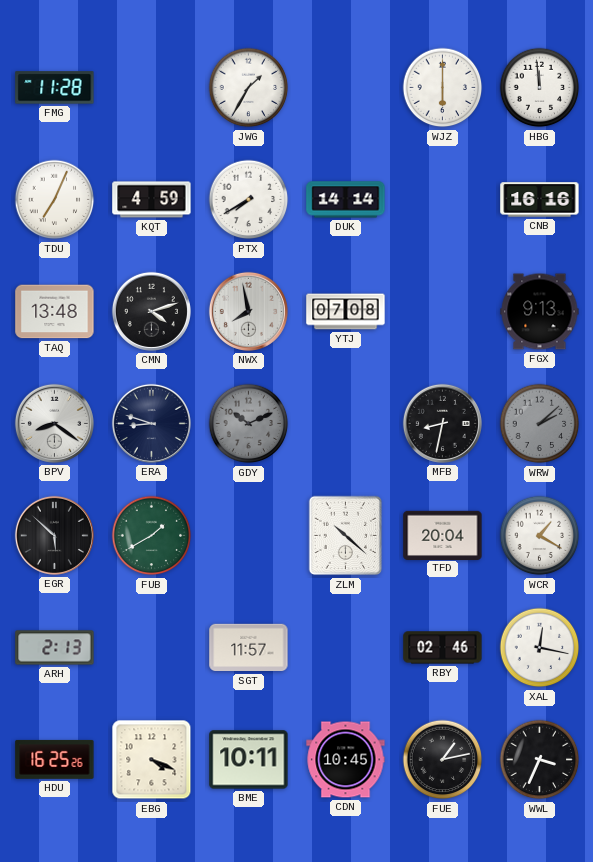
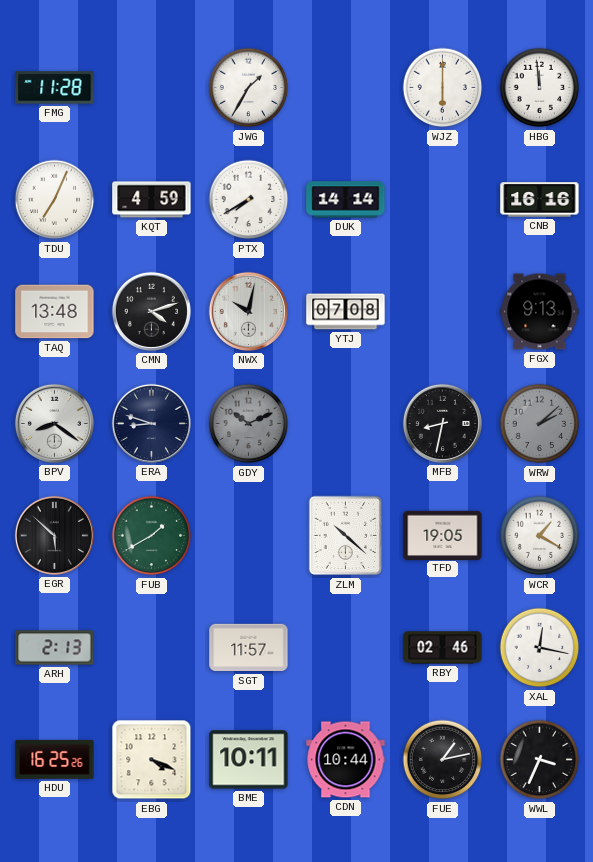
NWX: 7:58 -> 10:02 (248, 311)
TFD: 20:04 -> 19:05 (443, 535)
CDN: 10:45 -> 10:44 (346, 760)
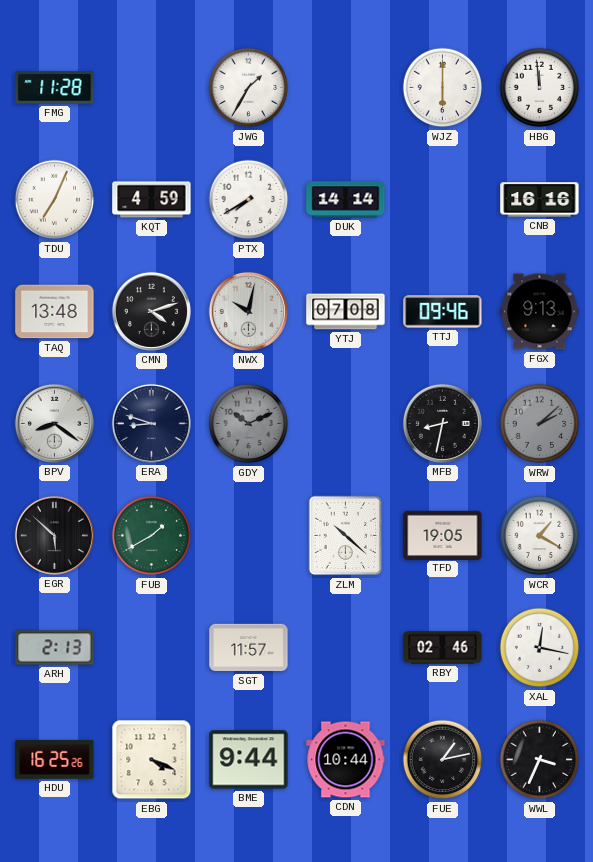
TTJ: none -> 09:46 (443, 312)
BME: 10:11 -> 9:44 (249, 760)
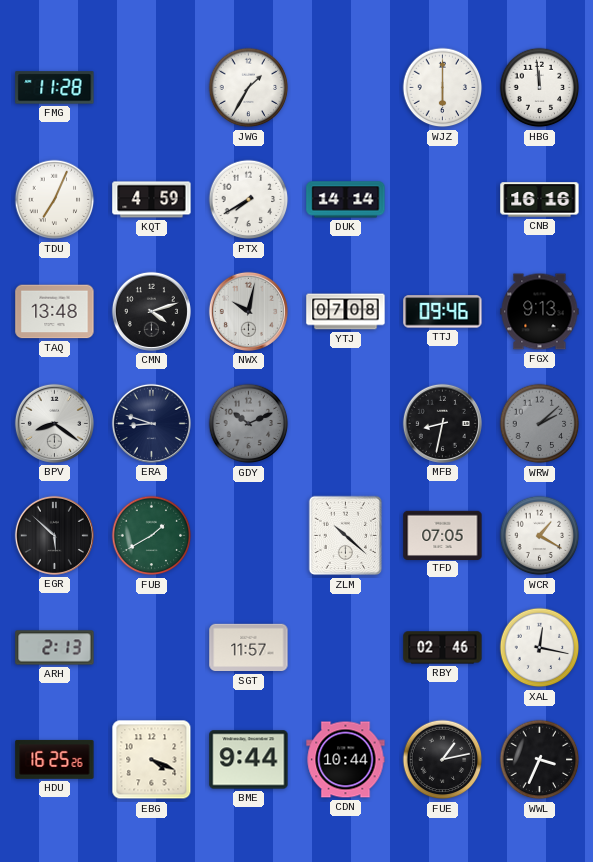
TFD: 19:05 -> 07:05 (443, 535)
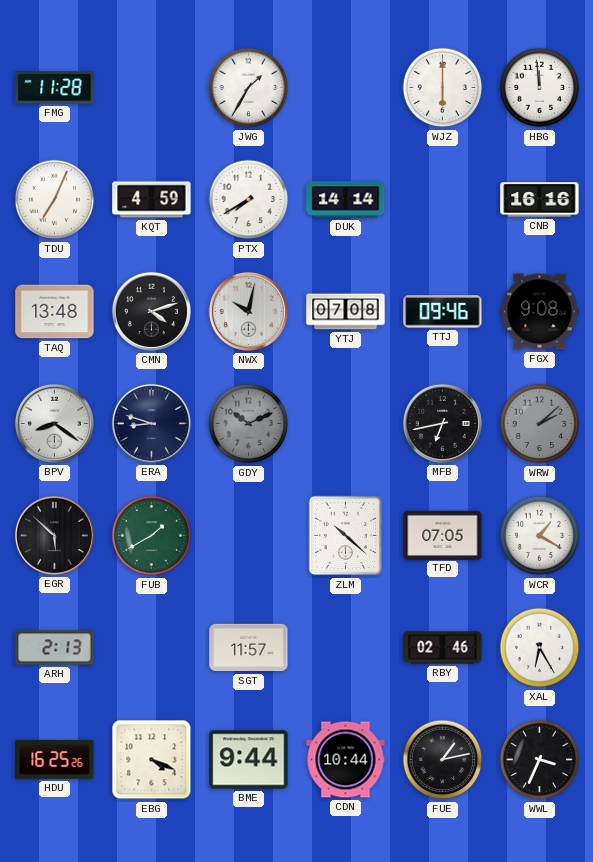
FGX: 9:13 -> 9:08 (540, 312)
MFB: 8:32 -> 6:43 (442, 423)
XAL: 12:17 -> 6:25 (540, 648)
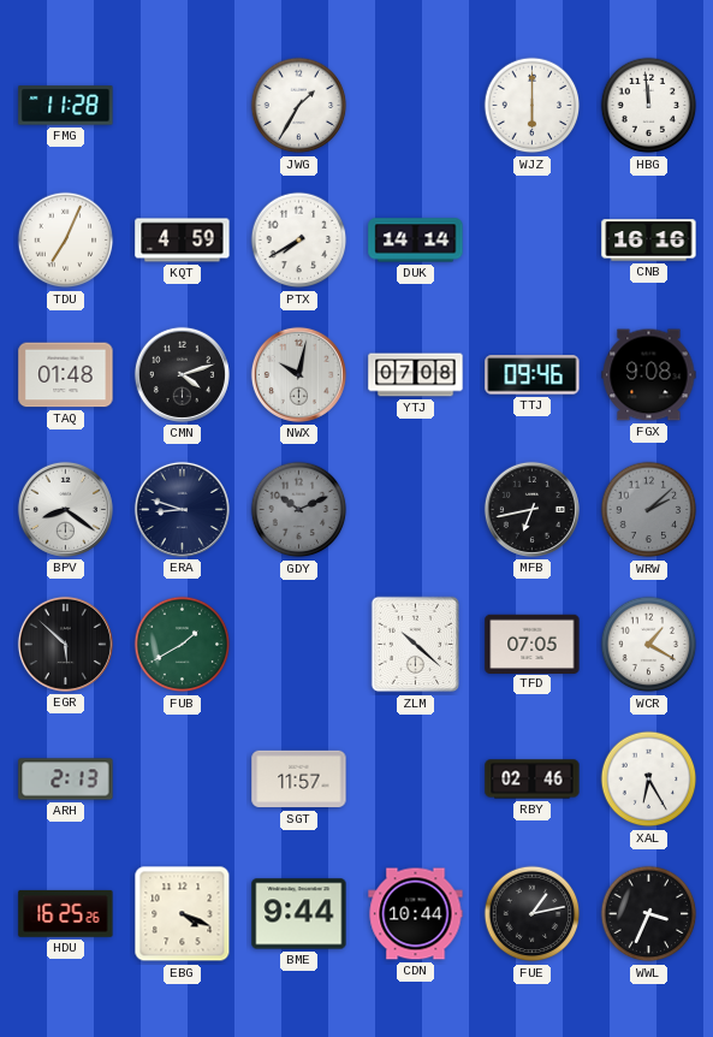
TAQ: 13:48 -> 01:48 (66, 375)
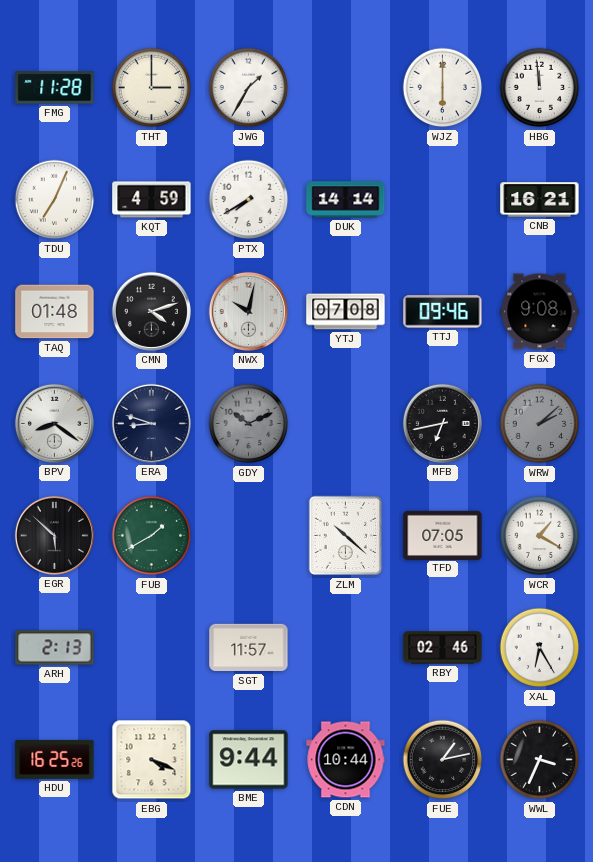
THT: none -> 3:00 (152, 88)
CNB: 16:16 -> 16:21 (540, 200)
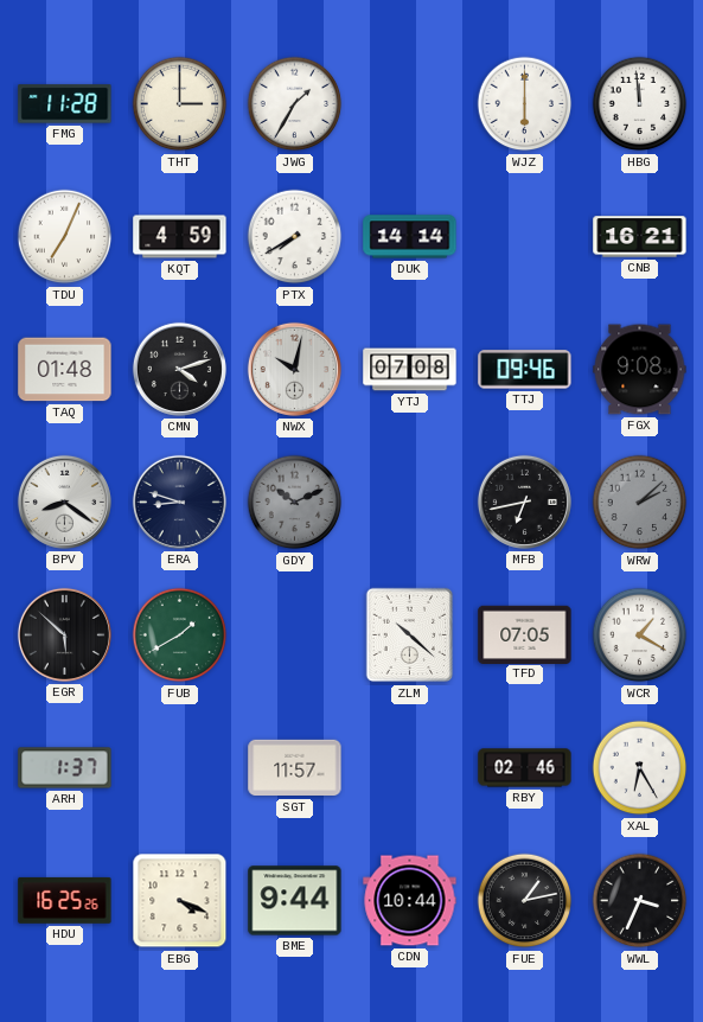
ARH: 2:13 -> 1:37 (65, 768)
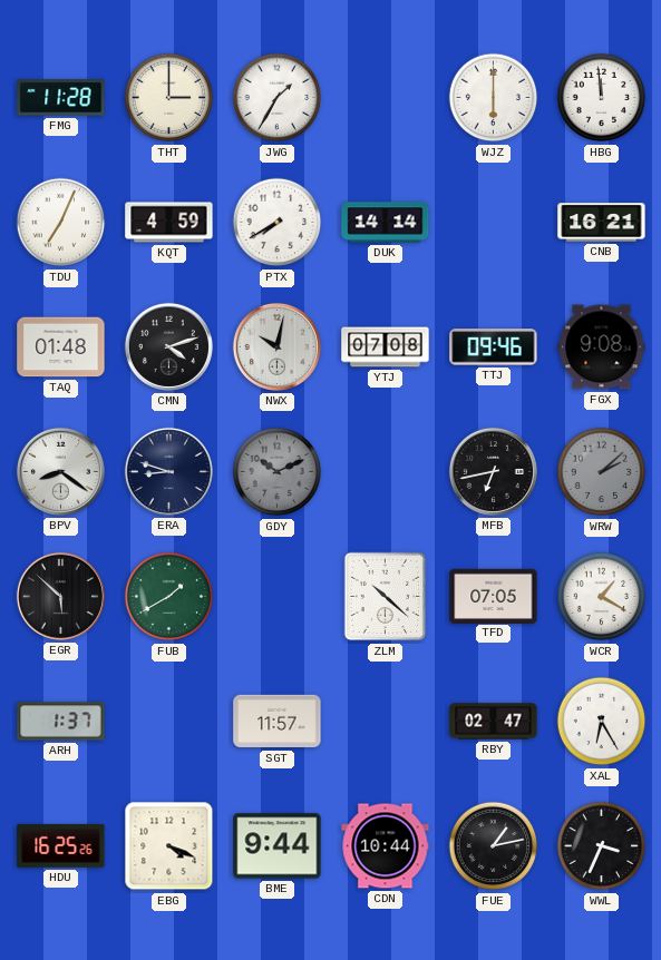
RBY: 02:46 -> 02:47 (494, 722)
